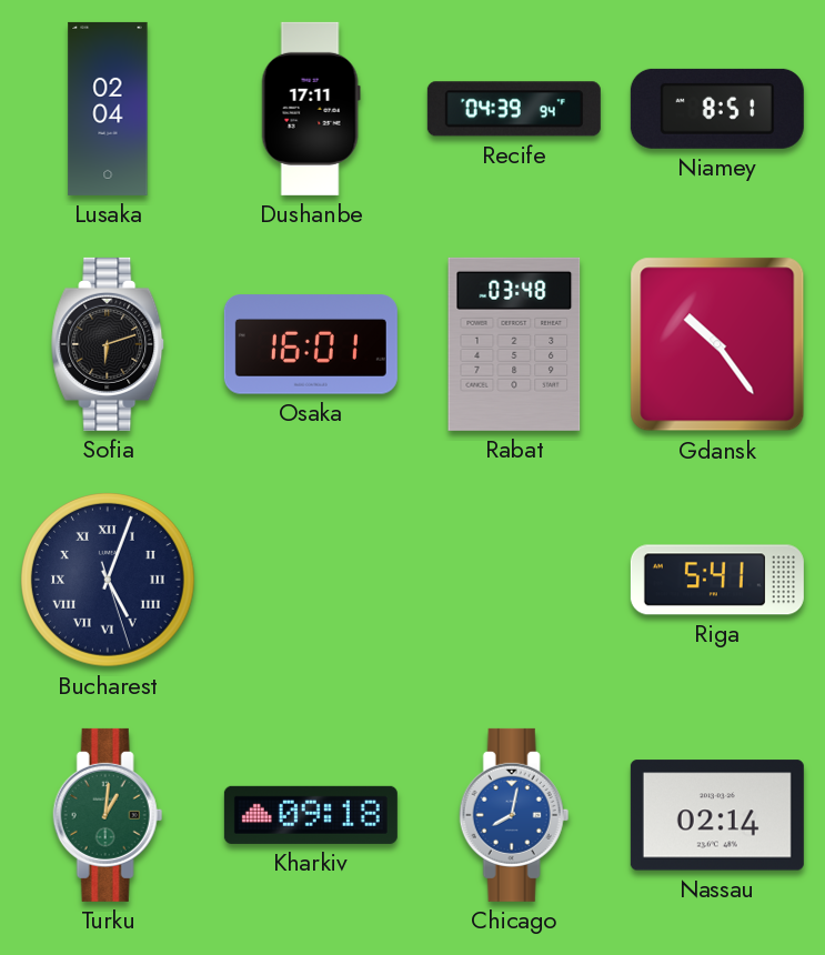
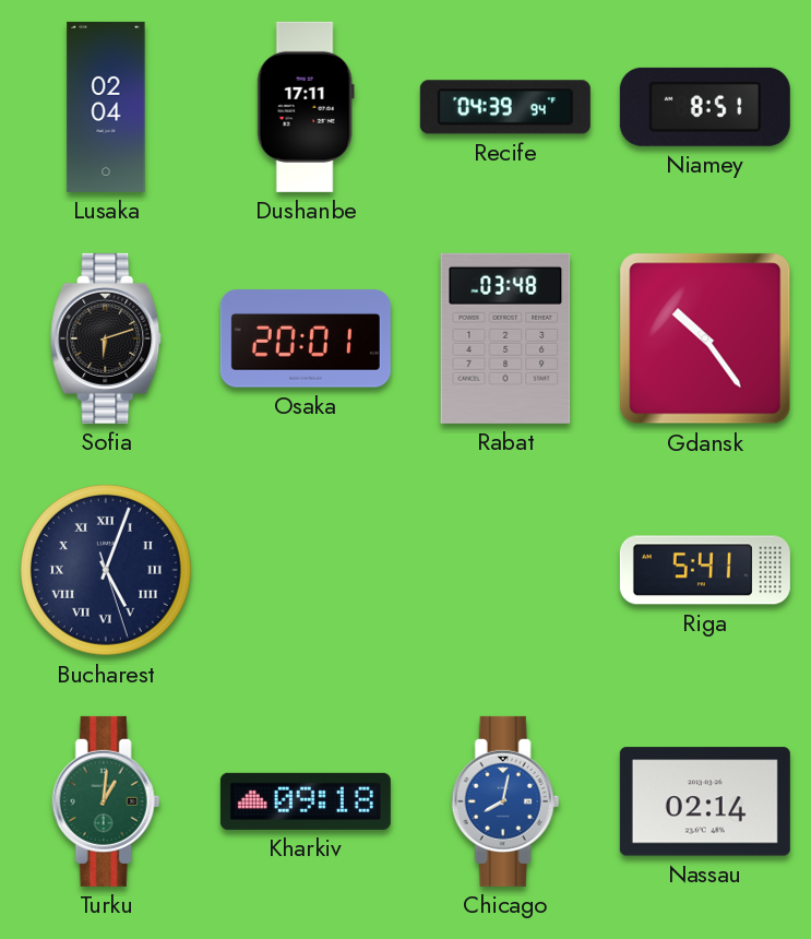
Osaka: 16:01 -> 20:01 (306, 338)
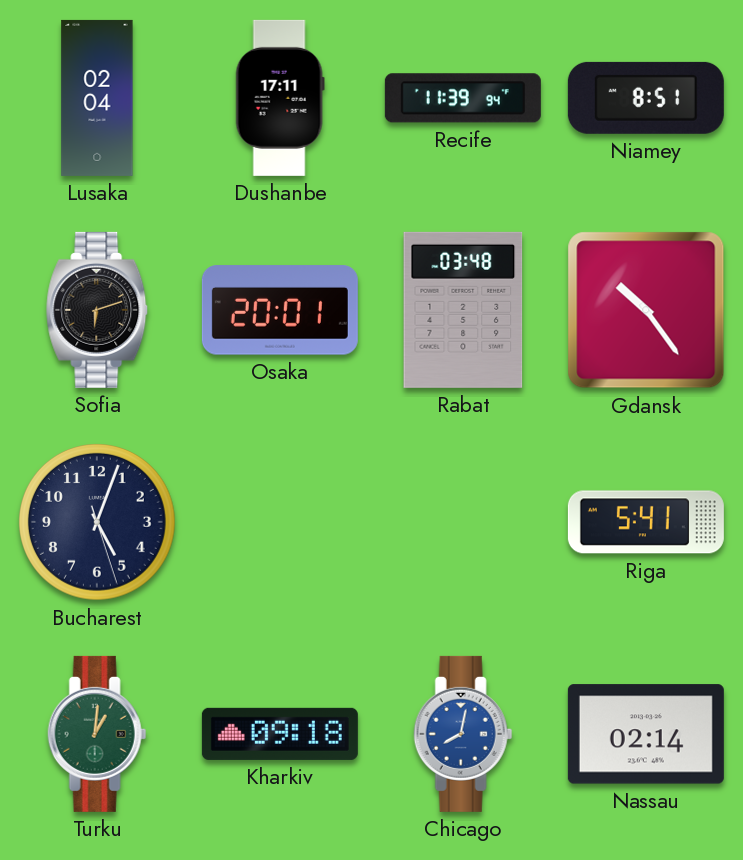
Recife: 04:39 -> 11:39 (463, 98)
Bucharest numerals: Roman -> Arabic (98, 523)
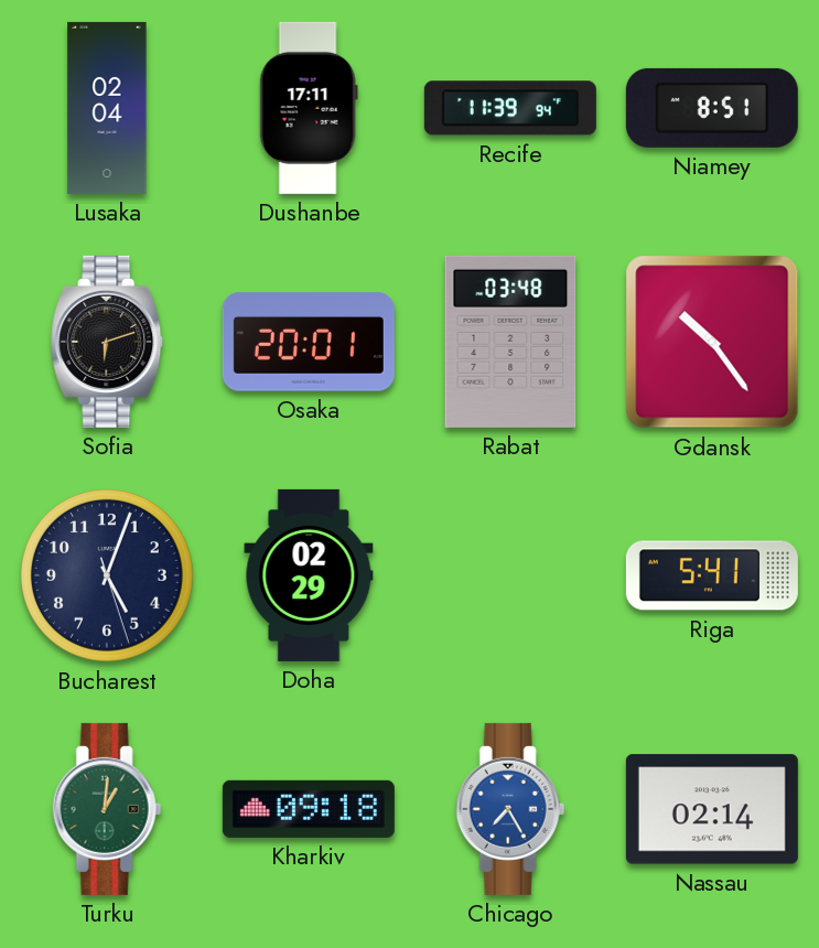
Doha: none -> 02:29 (309, 575)
Chicago: 8:02 -> 7:25 (510, 809)
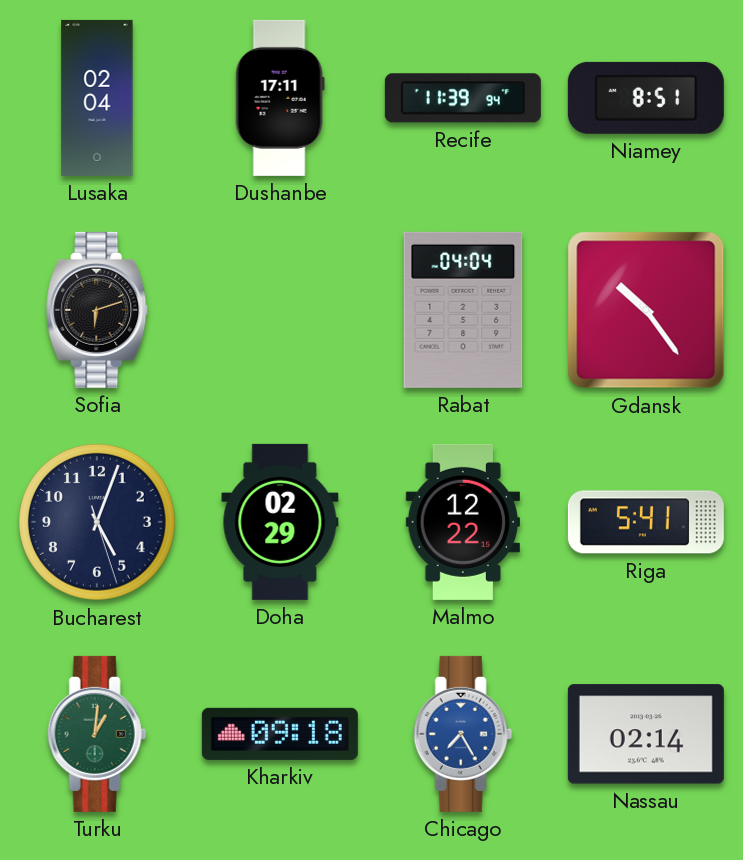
Osaka: 20:01 -> none (309, 342)
Rabat: 03:48 -> 04:04 (463, 310)
Malmo: none -> 12:22 (463, 522)
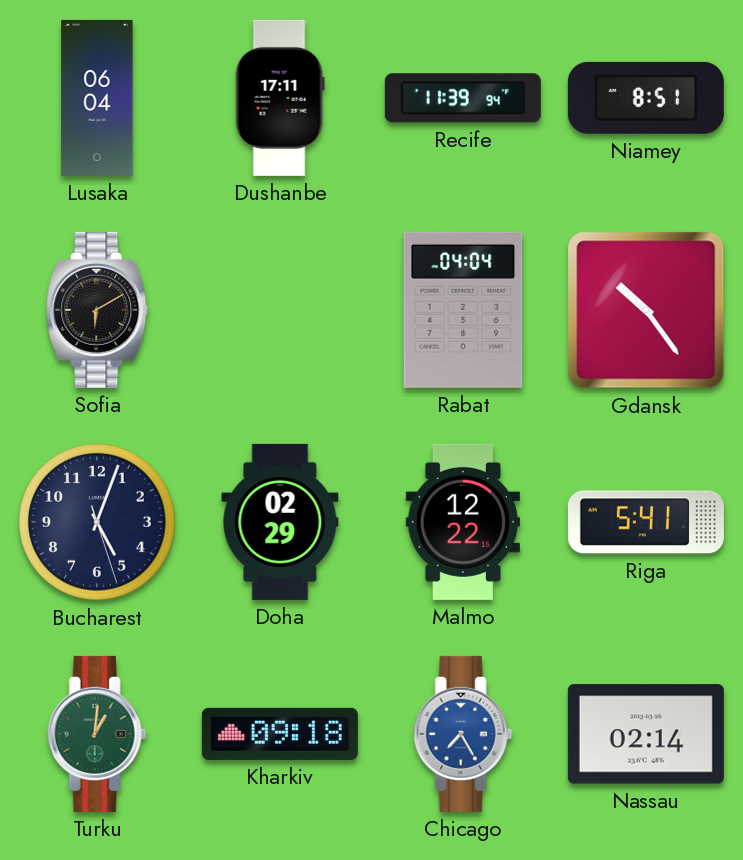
Lusaka: 02:04 -> 06:04 (97, 98)
Sofia: 6:12 -> 6:10 (98, 310)
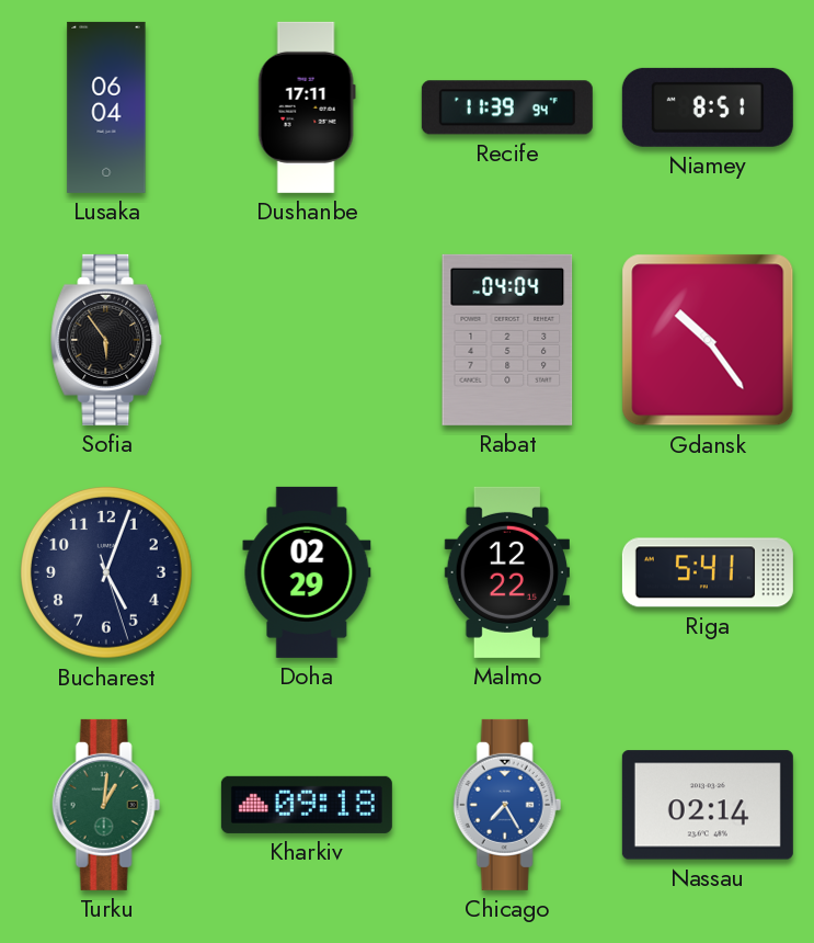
Sofia: 6:10 -> 5:54 (107, 340)
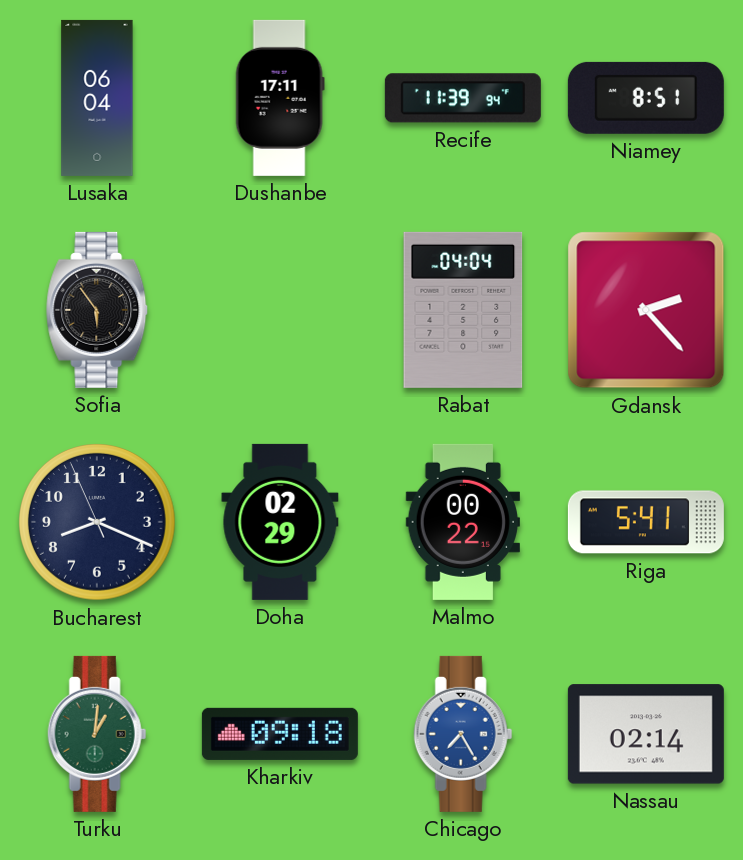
Gdansk: 10:24 -> 2:23 (646, 310)
Bucharest: 5:03 -> 8:18 (98, 523)
Malmo: 12:22 -> 00:22 (463, 522)
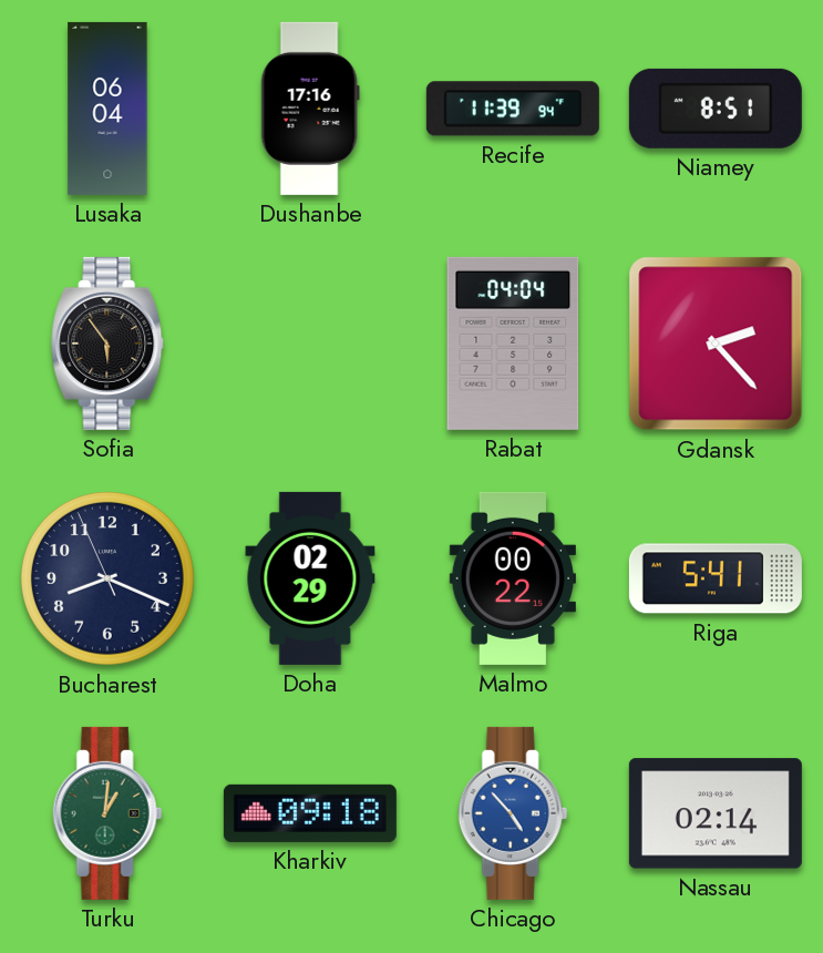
Dushanbe: 17:11 -> 17:16 (310, 109)
Chicago: 7:25 -> 4:53 (513, 813)
